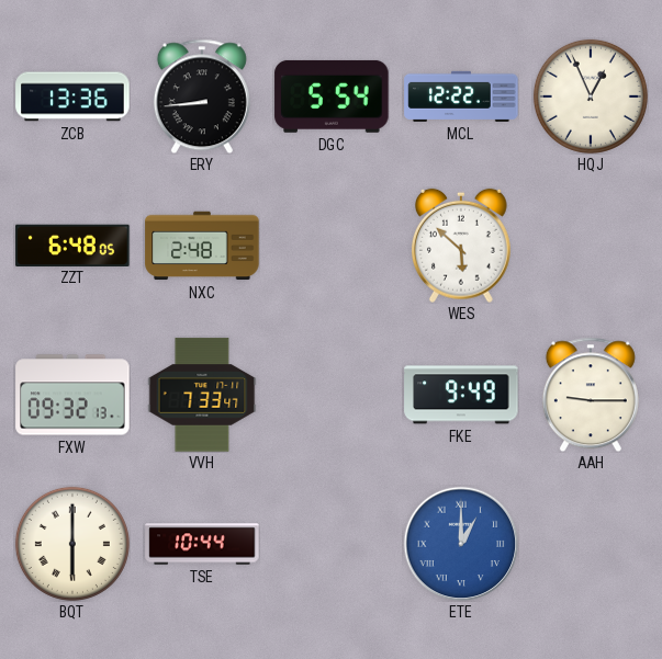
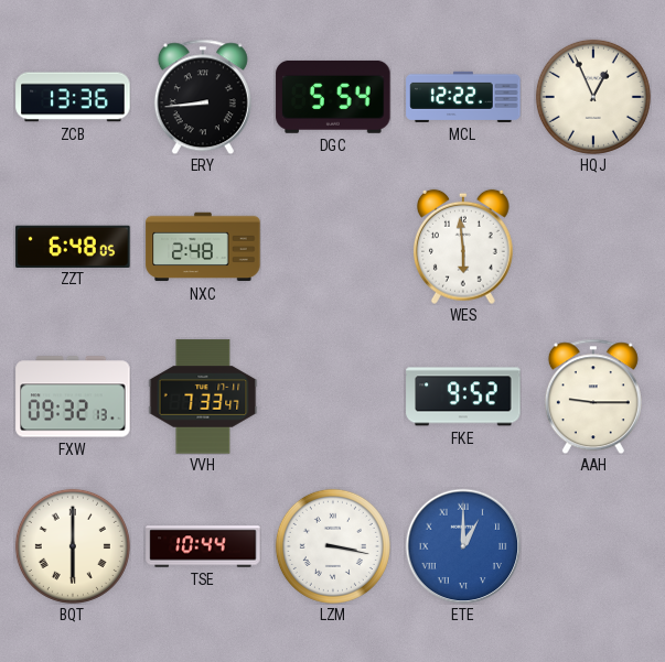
WES: 5:52 -> 5:59 (463, 247)
FKE: 9:49 -> 9:52 (463, 397)
LZM: none -> 3:17 (333, 546)
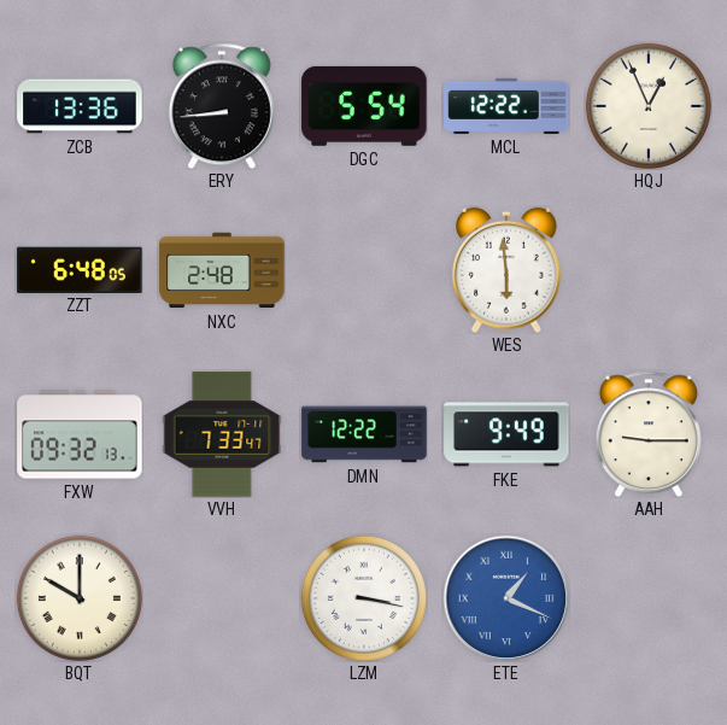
DMN: none -> 12:22 (364, 434)
FKE: 9:52 -> 9:49 (506, 434)
BQT: 6:00 -> 10:00 (80, 598)
TSE: 10:44 -> none (203, 546)
ETE: 1:00 -> 1:19 (506, 598)
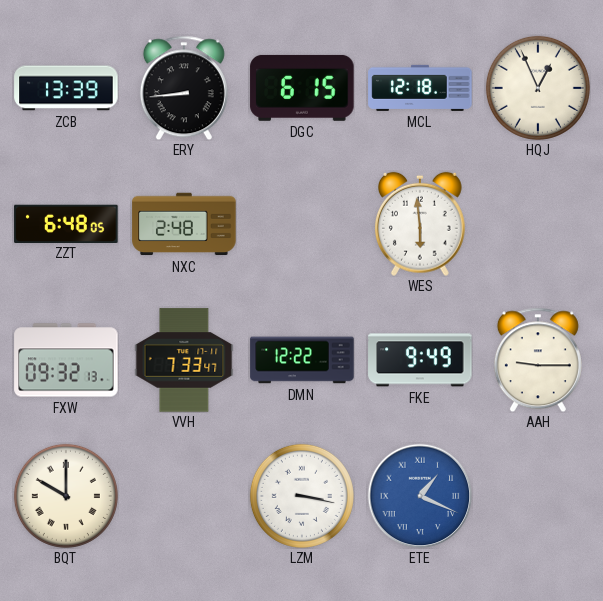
ZCB: 13:36 -> 13:39 (66, 88)
DGC: 5:54 -> 6:15 (302, 88)
MCL: 12:22 -> 12:18 (420, 88)
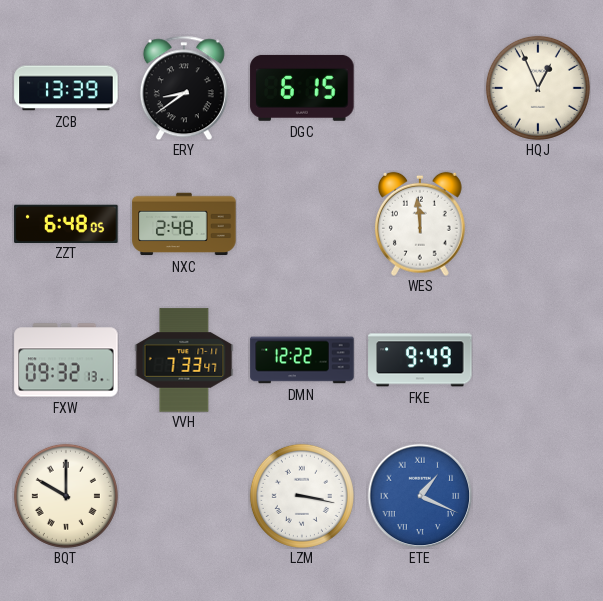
ERY: 8:44 -> 8:39 (184, 88)
MCL: 12:18 -> none (420, 88)
WES: 5:59 -> 11:59 (420, 224)
AAH: 9:15 -> none (538, 360)
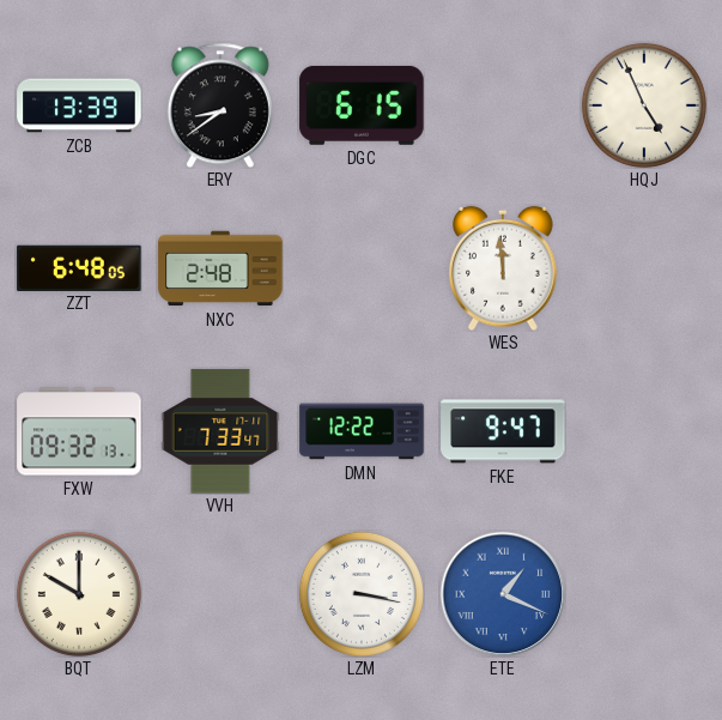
HQJ: 12:56 -> 4:56 (644, 105)
FKE: 9:49 -> 9:47 (503, 431)
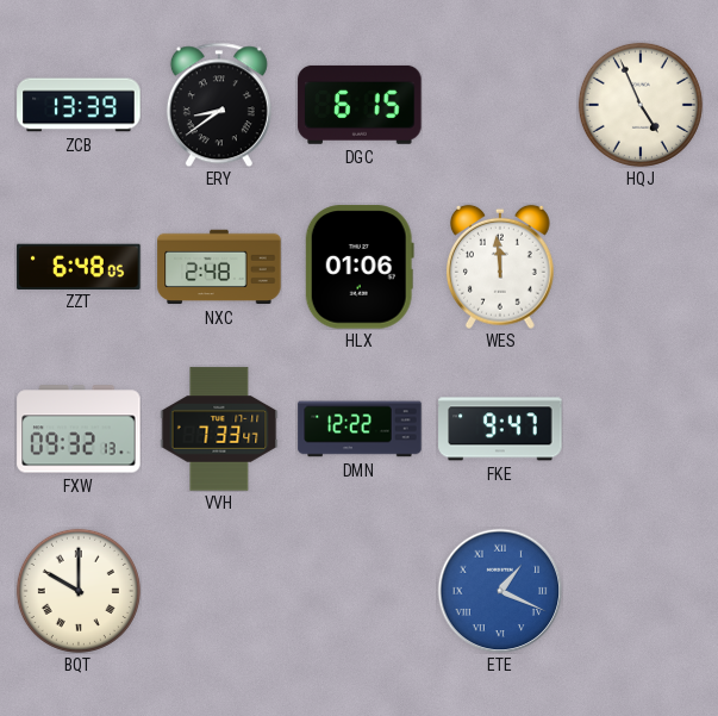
HLX: none -> 01:06 (360, 267)
LZM: 3:17 -> none (362, 594)
